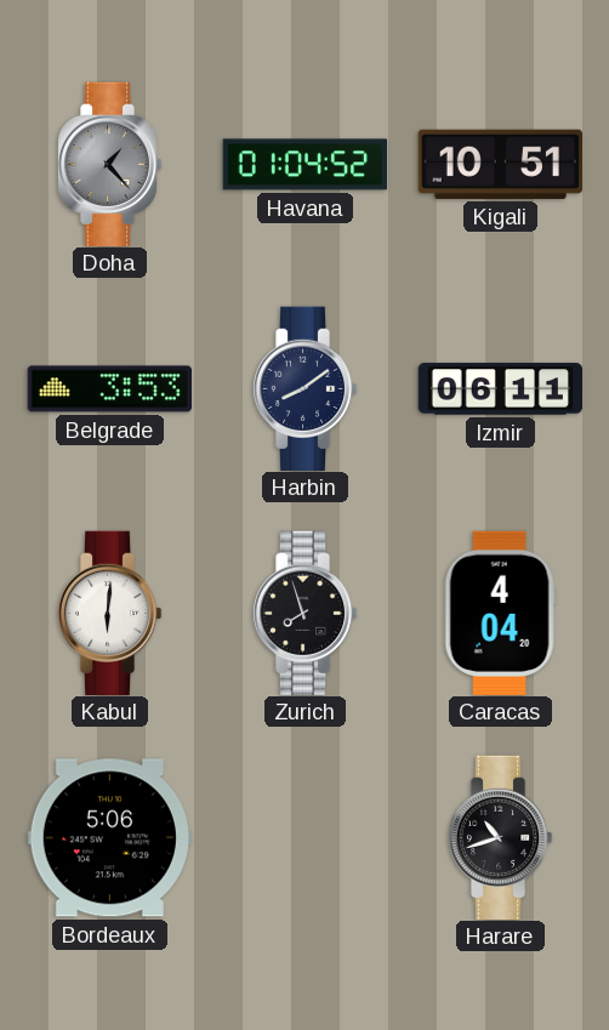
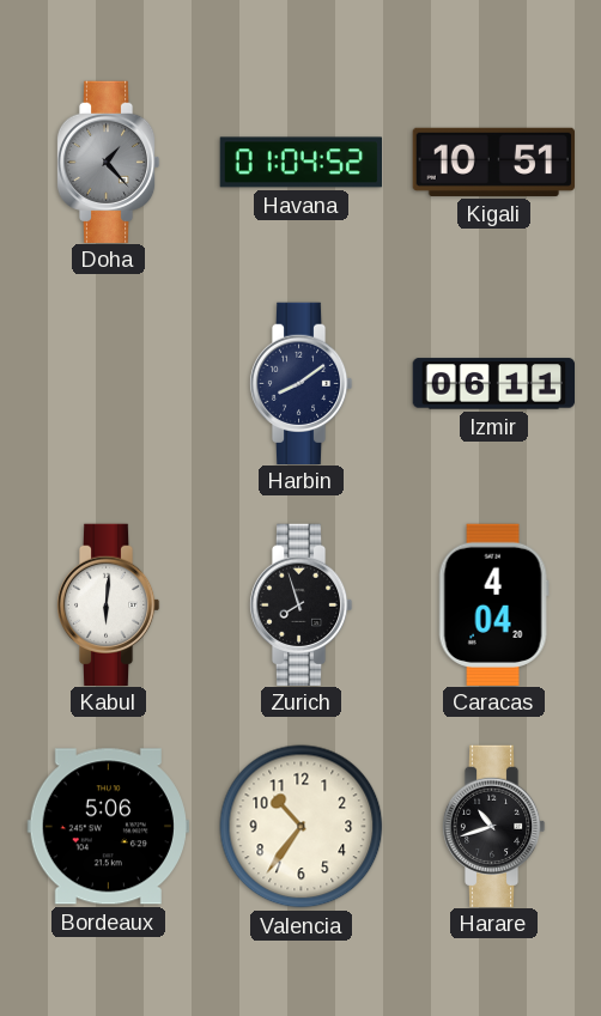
Belgrade: 3:53 -> none (109, 389)
Valencia: none -> 10:36 (302, 827)
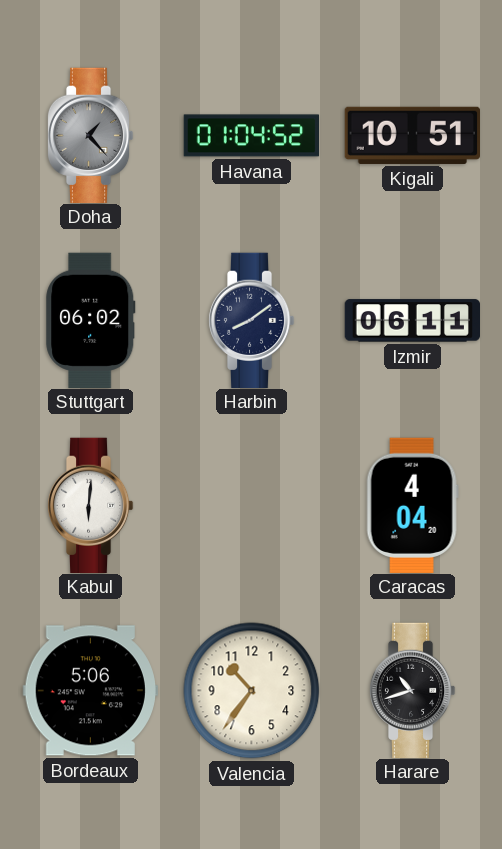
Stuttgart: none -> 06:02 (91, 320)
Zurich: 7:57 -> none (300, 604)
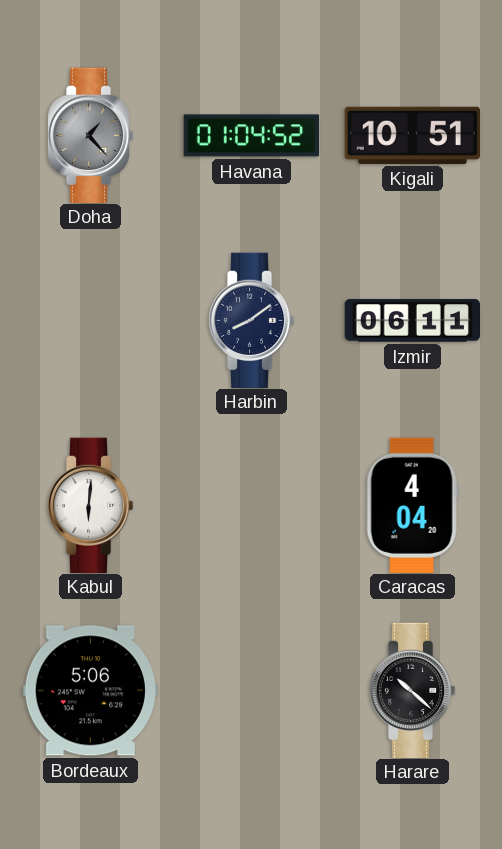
Stuttgart: 06:02 -> none (91, 320)
Valencia: 10:36 -> none (252, 691)
Harare: 10:42 -> 10:22 (412, 690)
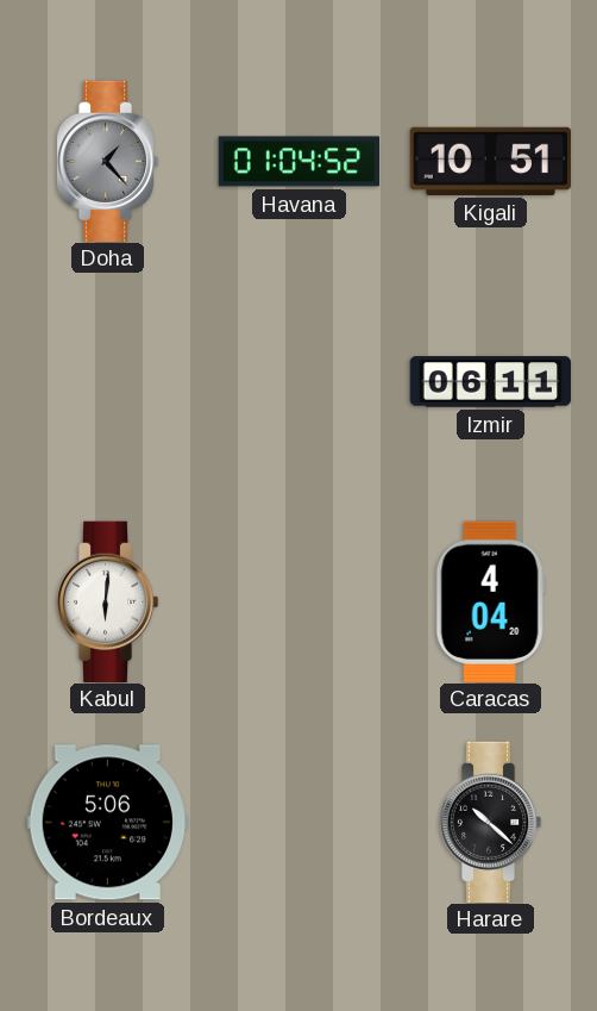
Harbin: 8:09 -> none (251, 320)
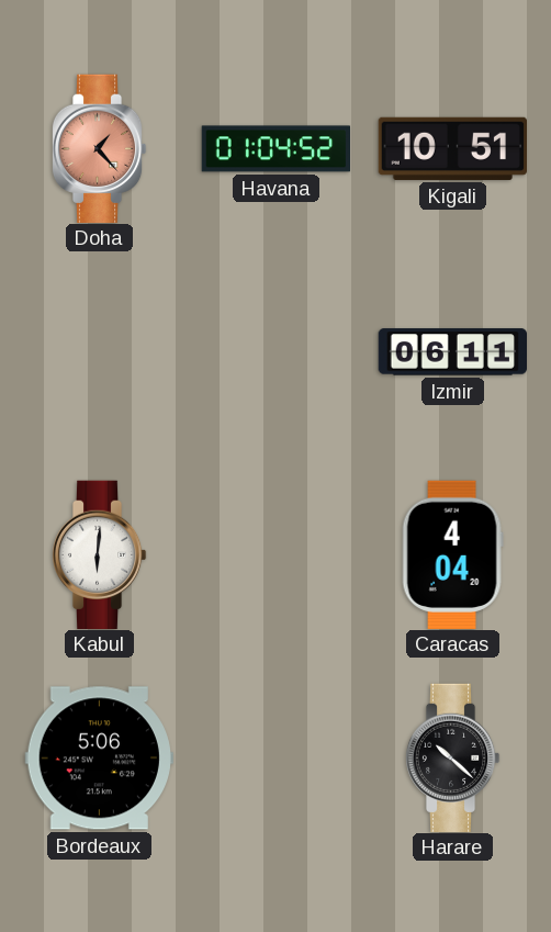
Doha dial: grey -> salmon (99, 148)
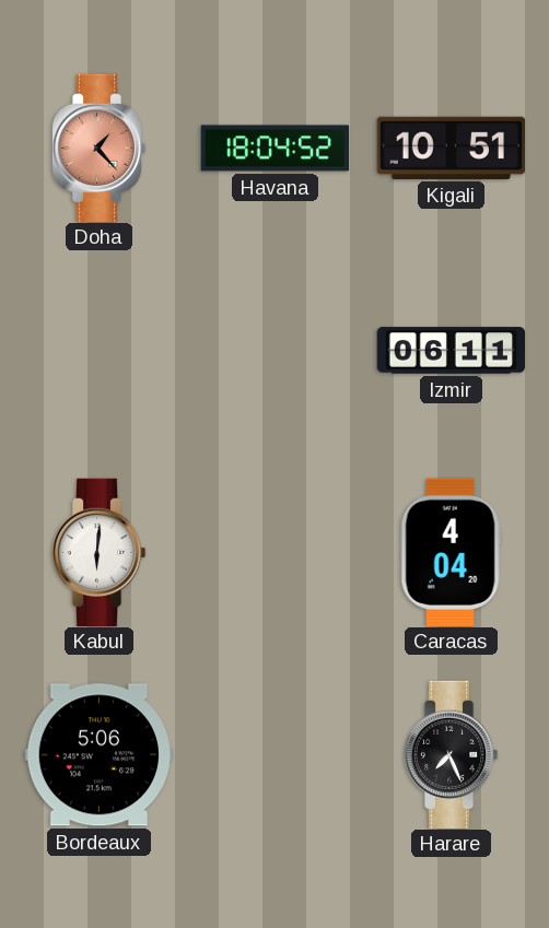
Havana: 01:04 -> 18:04 (274, 149)
Harare: 10:22 -> 7:26 (451, 754)
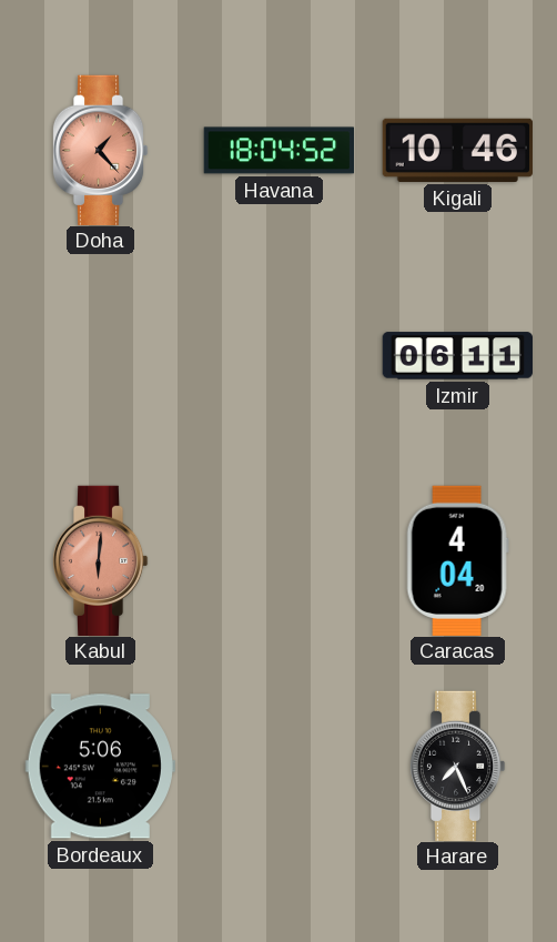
Kigali: 10:51 -> 10:46 (457, 150)
Kabul dial: white -> salmon (100, 560)
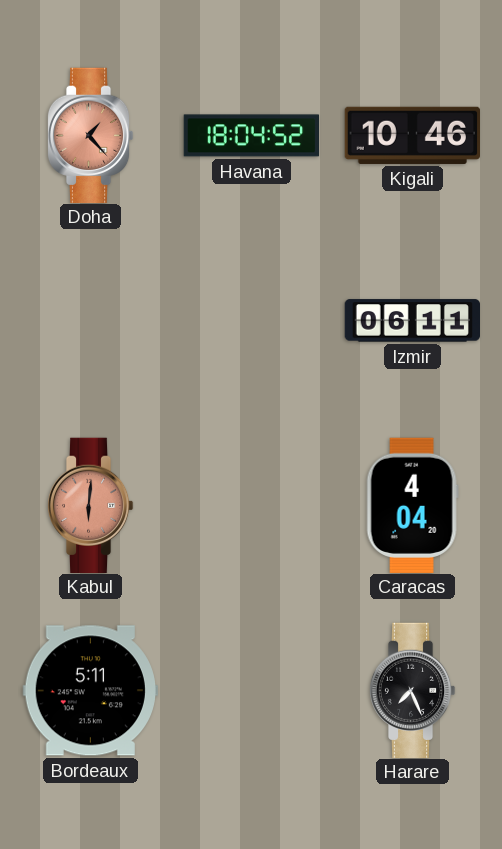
Bordeaux: 5:06 -> 5:11 (90, 691)
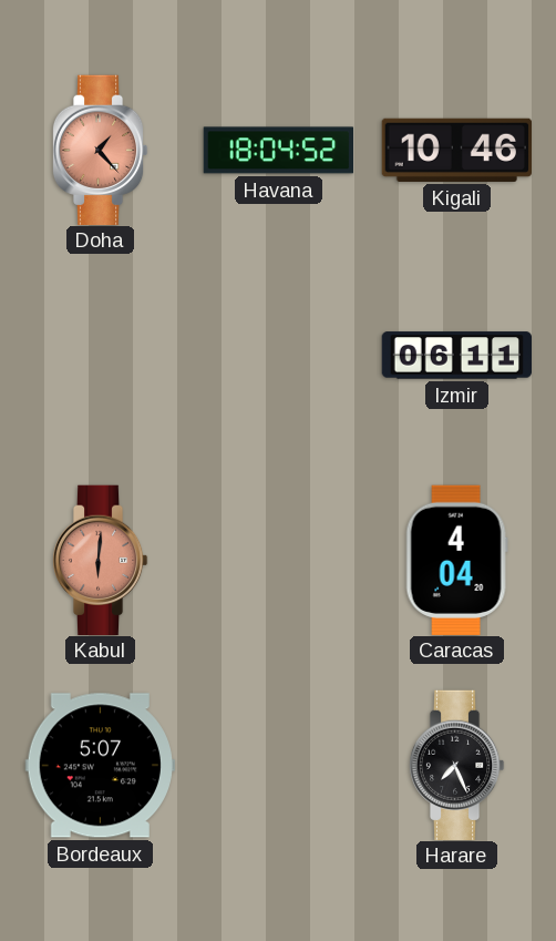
Bordeaux: 5:11 -> 5:07 (100, 766)
